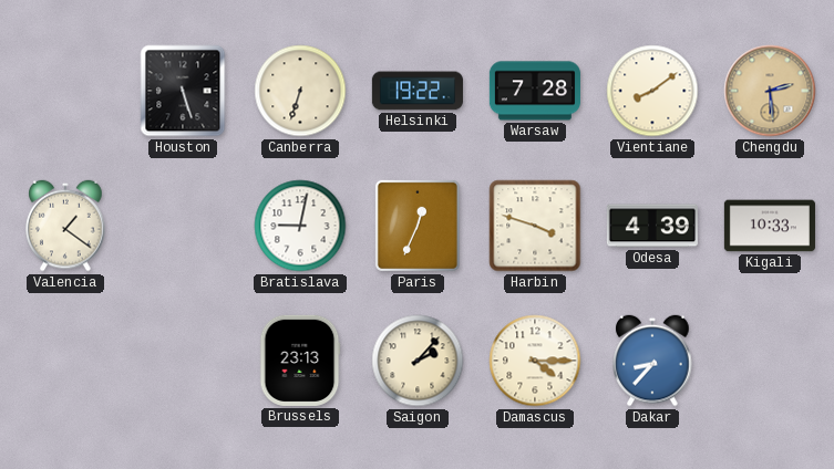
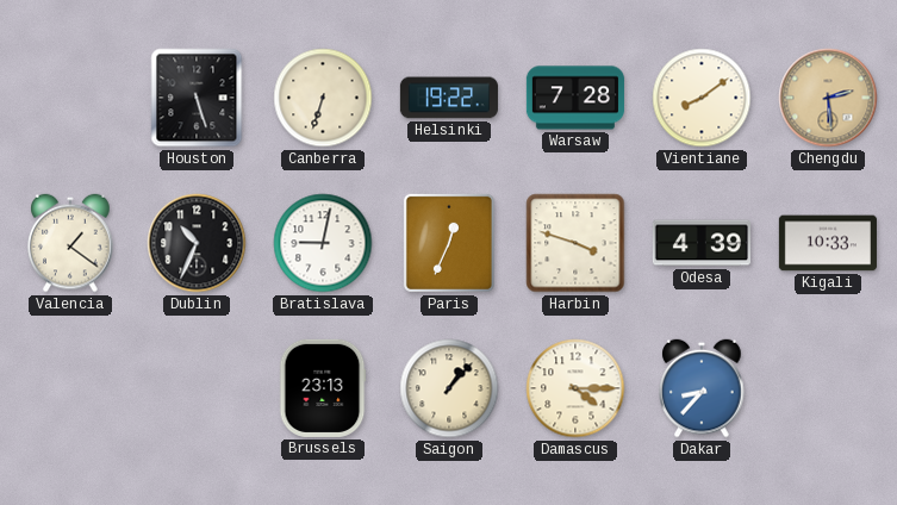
Dublin: none -> 10:34 (197, 243)
Saigon: 2:07 -> 1:07 (449, 388)
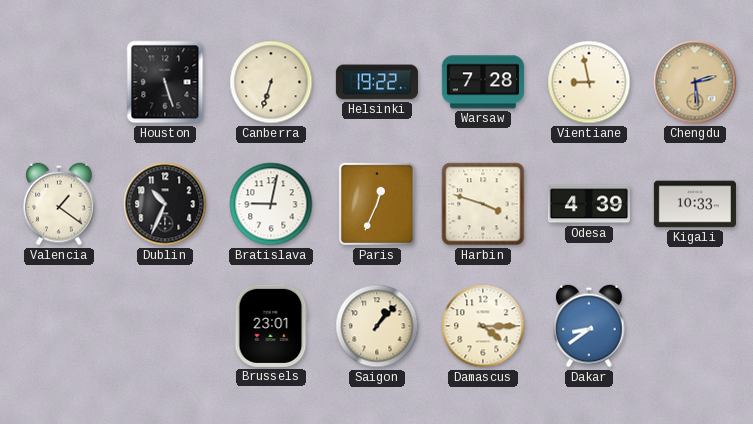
Vientiane: 8:09 -> 8:58 (589, 82)
Brussels: 23:13 -> 23:01 (271, 326)
Dakar: 8:37 -> 8:39 (589, 326)
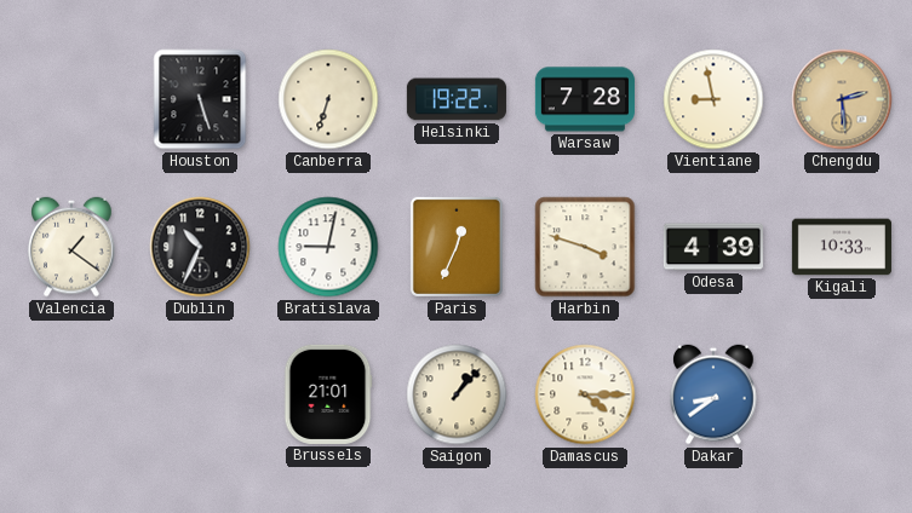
Brussels: 23:01 -> 21:01 (328, 394)
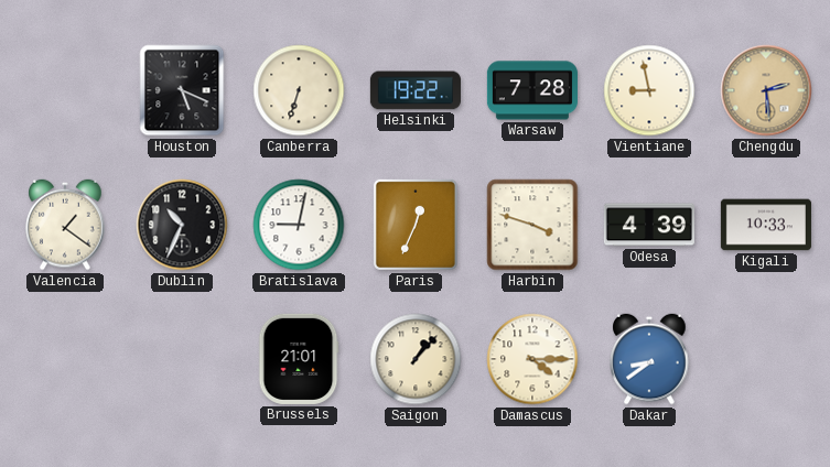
Houston: 5:27 -> 5:19 (182, 90)
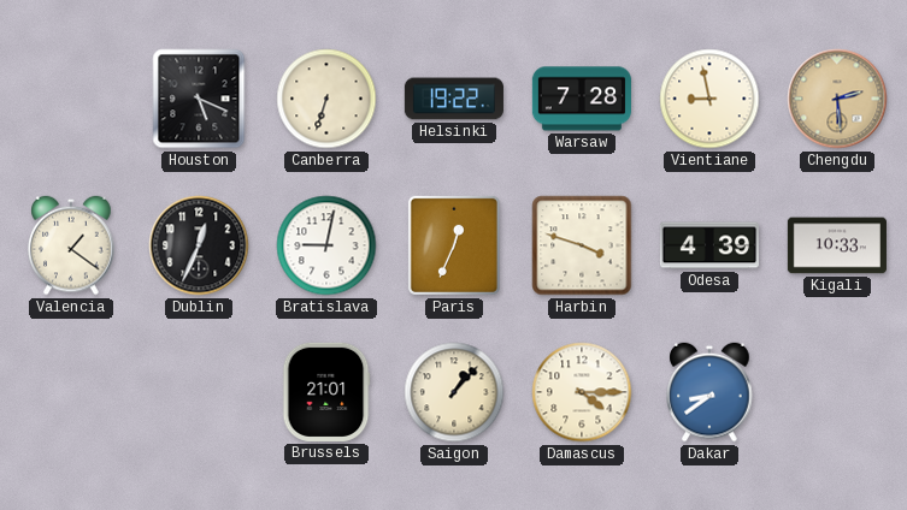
Dublin: 10:34 -> 12:34 (199, 245)
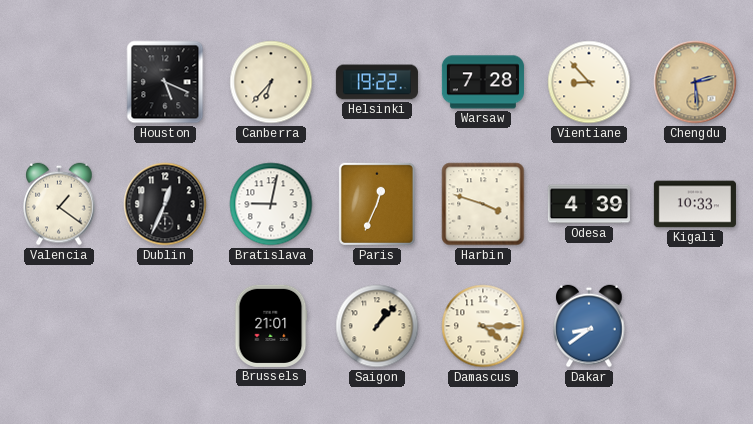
Canberra: 6:33 -> 6:37 (271, 82)
Vientiane: 8:58 -> 8:53 (589, 82)
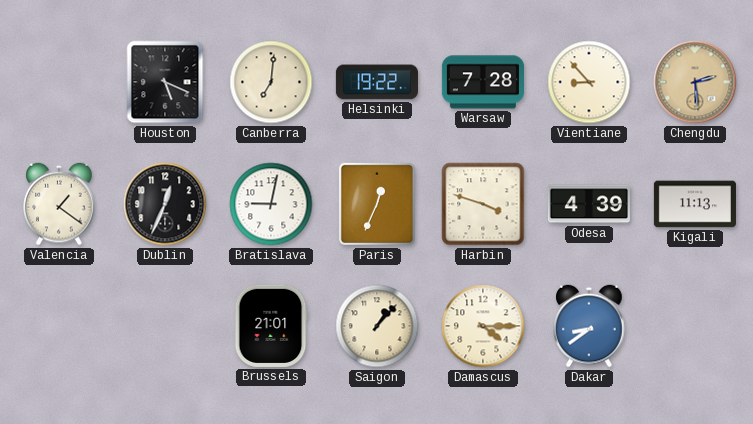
Canberra: 6:37 -> 7:01 (271, 82)
Kigali: 10:33 -> 11:13 (695, 204)
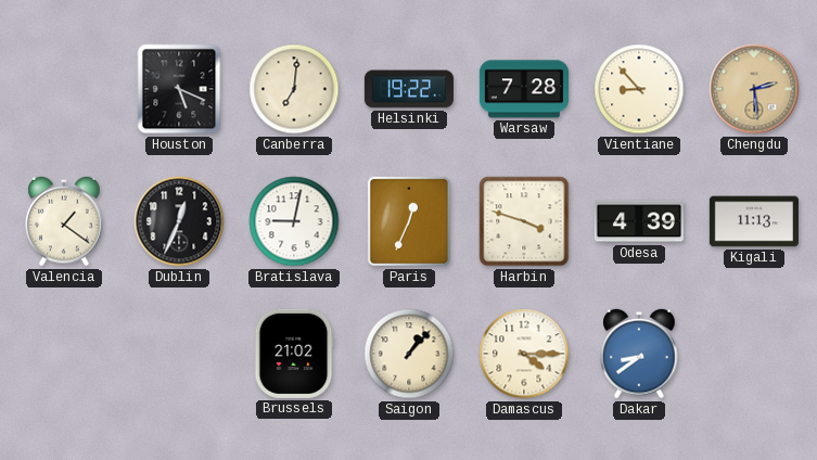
Brussels: 21:01 -> 21:02 (294, 354)
